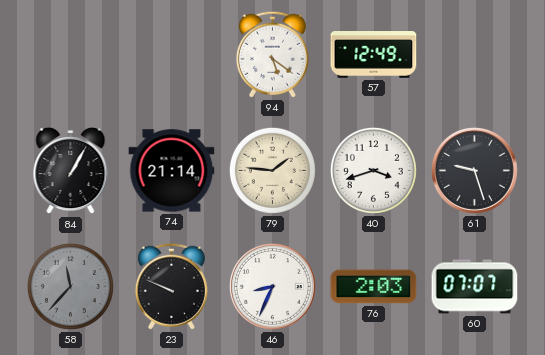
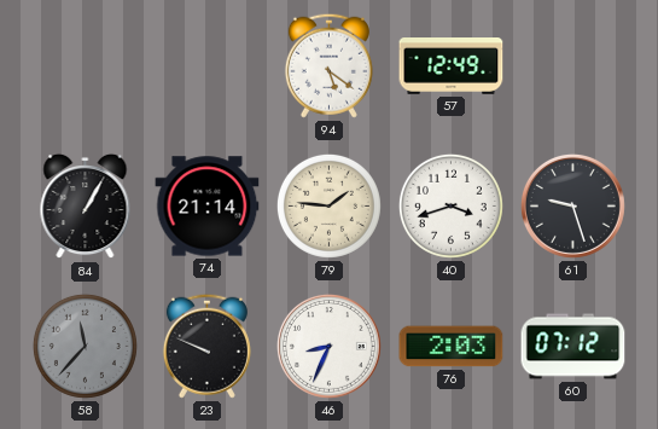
60: 07:07 -> 07:12 (573, 347)
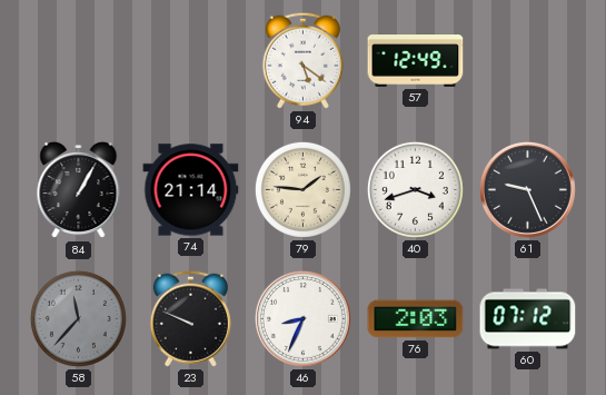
61: 9:27 -> 9:26 (527, 189)
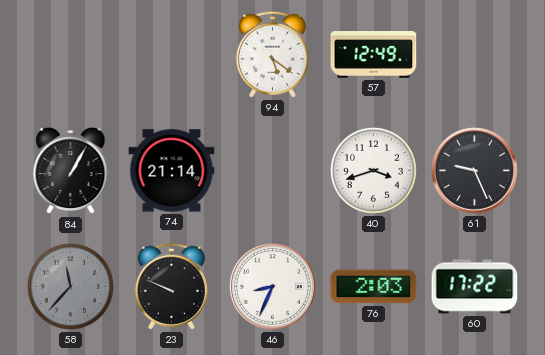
79: 1:46 -> none (302, 189)
60: 07:12 -> 17:22 (475, 287)
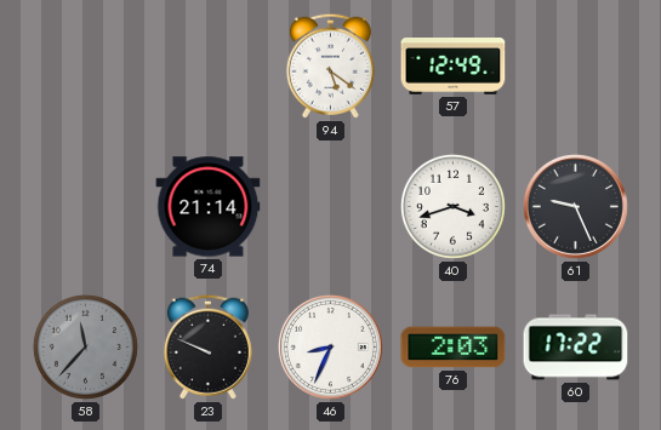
84: 1:05 -> none (71, 171)
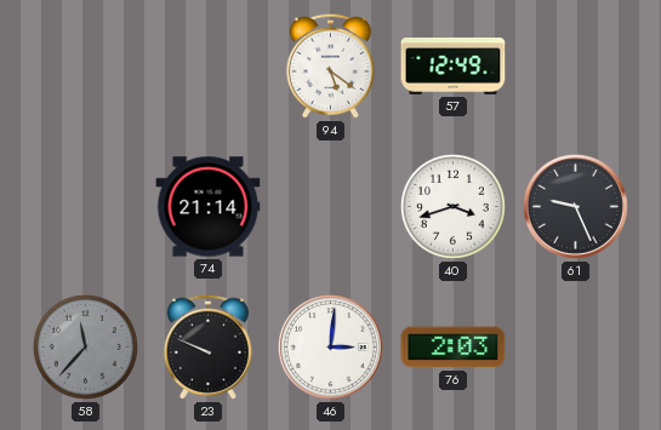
46: 8:34 -> 3:01 (330, 346)
60: 17:22 -> none (576, 348)
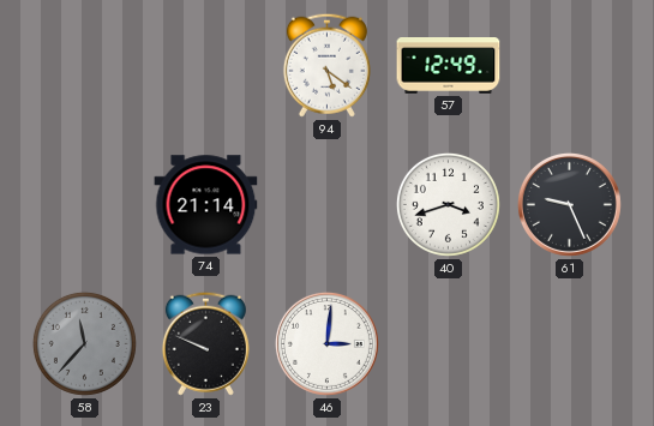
76: 2:03 -> none (454, 348)
